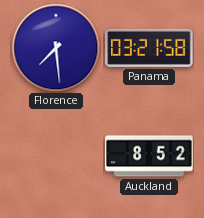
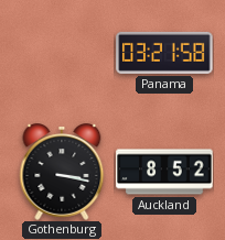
Florence: 7:29 -> none (56, 48)
Gothenburg: none -> 3:17 (62, 172)
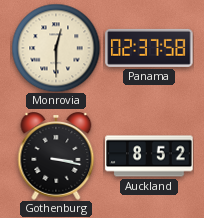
Monrovia: none -> 12:30 (56, 48)
Panama: 03:21 -> 02:37 (149, 48)
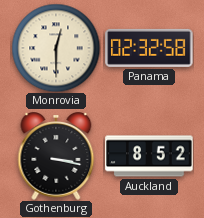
Panama: 02:37 -> 02:32 (149, 48)
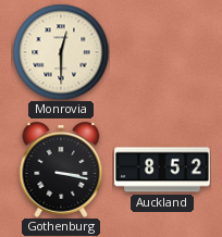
Panama: 02:32 -> none (149, 48)
